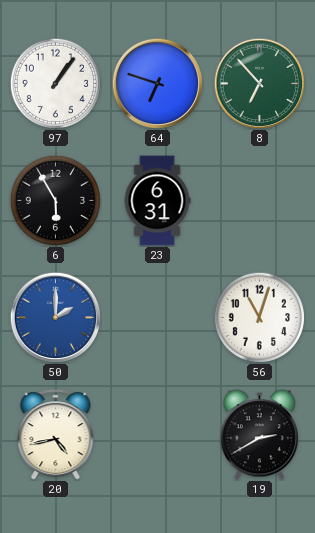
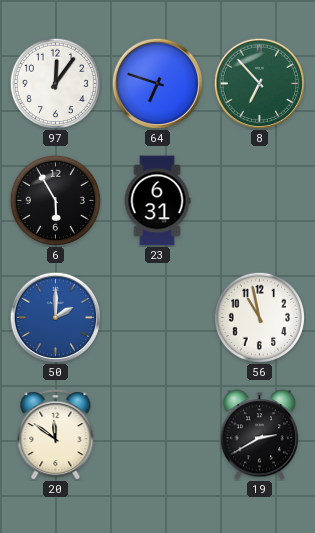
97: 1:06 -> 12:06 (55, 83)
56: 11:03 -> 10:58 (259, 317)
20: 4:43 -> 11:51 (56, 435)
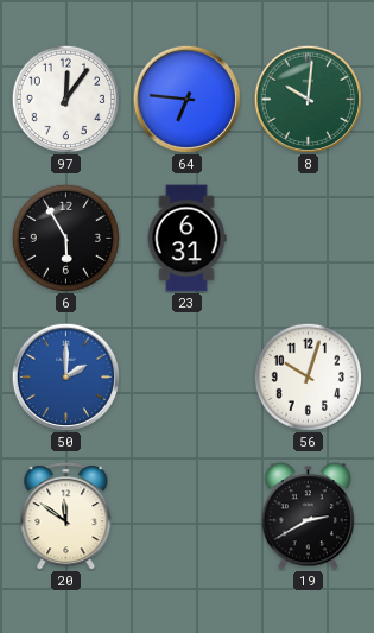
64: 6:48 -> 6:46 (186, 99)
8: 6:53 -> 10:01 (308, 99)
56: 10:58 -> 10:03 (308, 376)
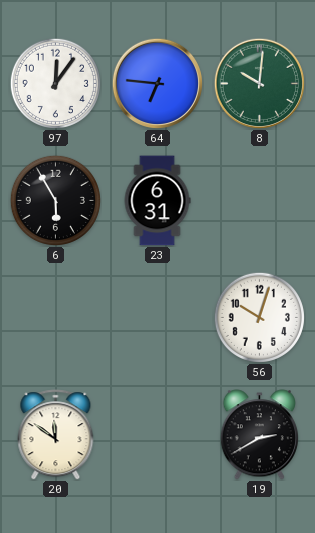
50: 2:00 -> none (65, 376)
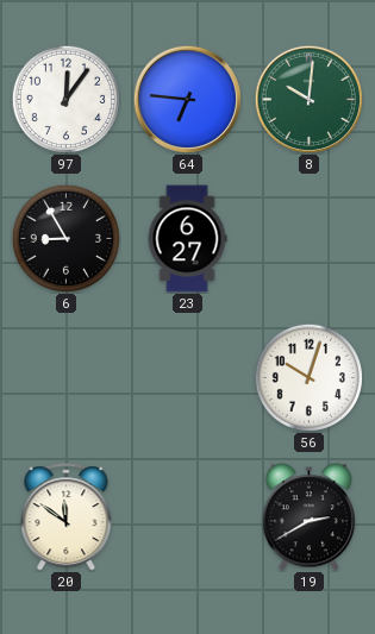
6: 5:55 -> 8:55 (65, 238)
23: 6:31 -> 6:27 (187, 239)
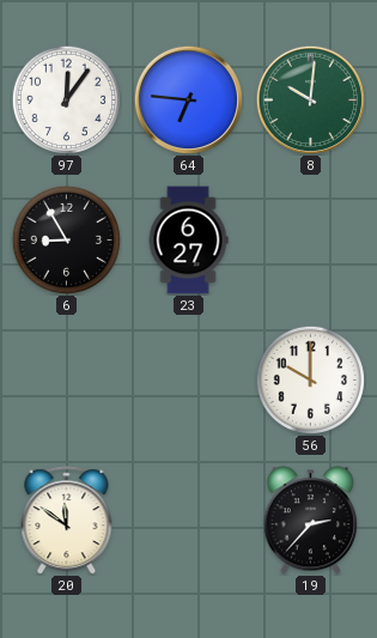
56: 10:03 -> 10:00 (310, 379)
19: 2:40 -> 2:37 (310, 521)
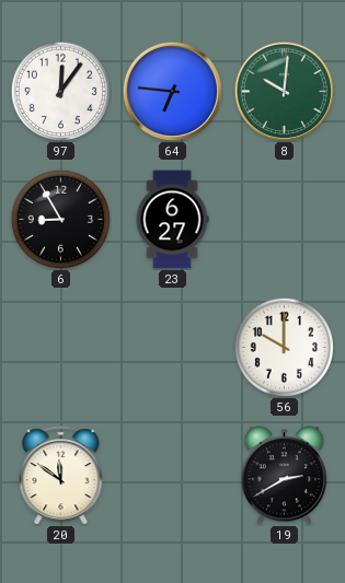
19: 2:37 -> 2:40 (284, 476)
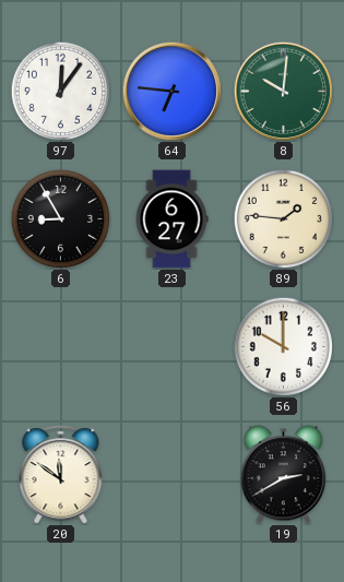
89: none -> 1:46 (283, 218)
